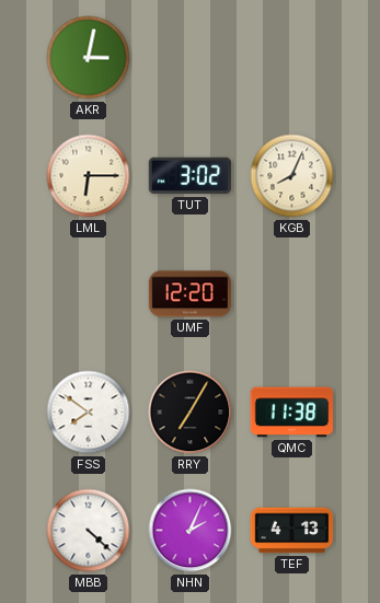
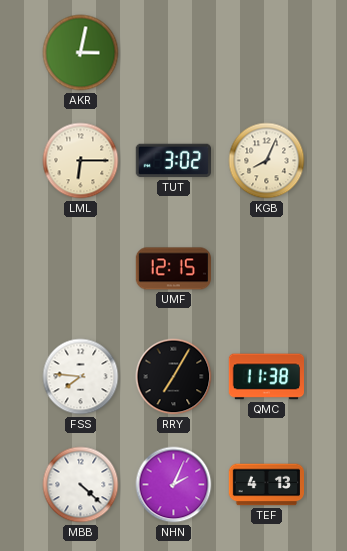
UMF: 12:20 -> 12:15 (173, 269)
FSS: 7:51 -> 7:46 (81, 377)
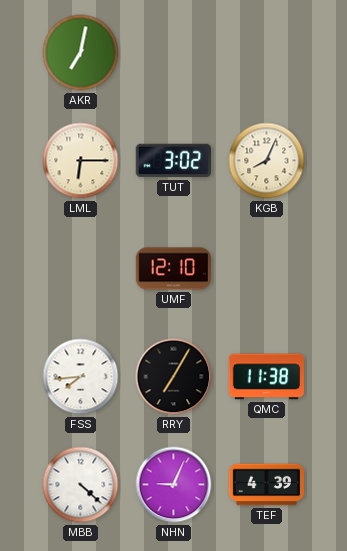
AKR: 3:02 -> 7:02 (81, 53)
UMF: 12:15 -> 12:10 (173, 269)
FSS: 7:46 -> 7:44 (81, 377)
NHN: 2:04 -> 9:04 (174, 485)
TEF: 4:13 -> 4:39 (267, 485)
